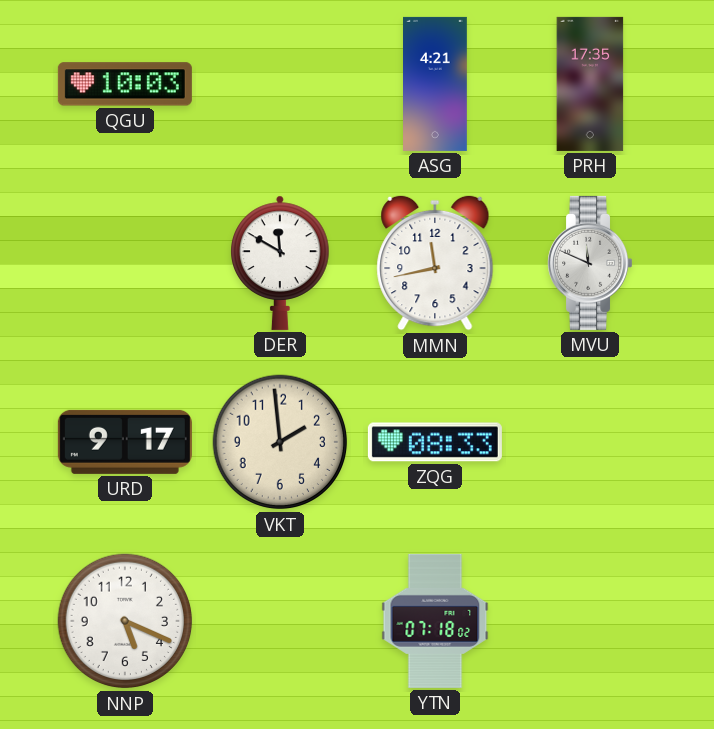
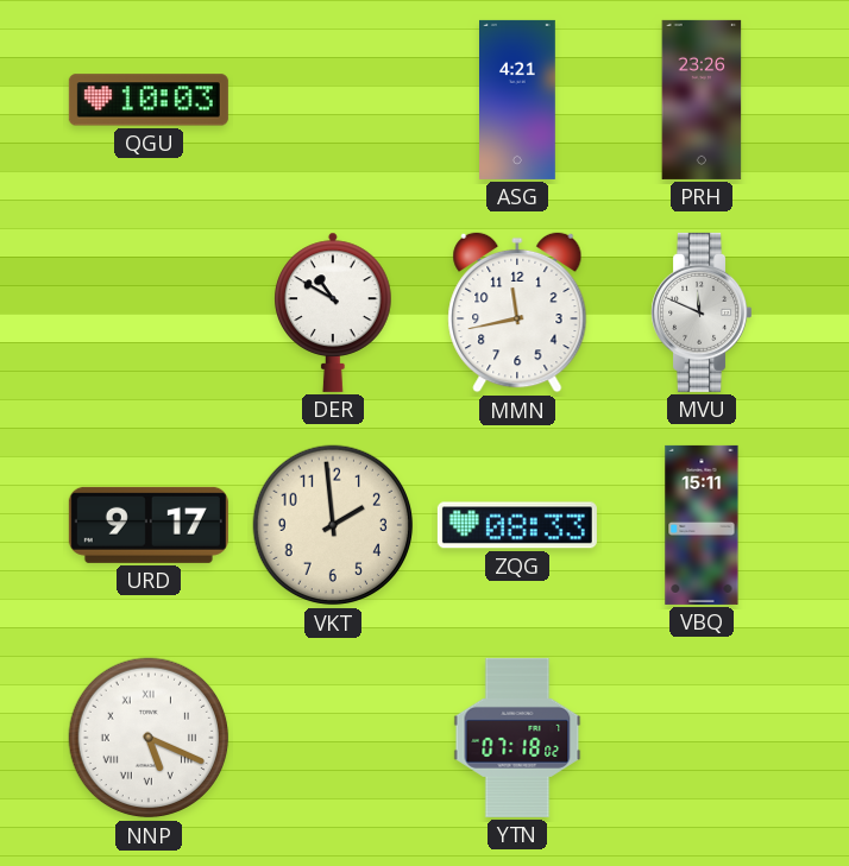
PRH: 17:35 -> 23:26 (702, 100)
DER: 11:50 -> 10:50 (333, 312)
VBQ: none -> 15:11 (702, 525)
NNP numerals: Arabic -> Roman (149, 738)
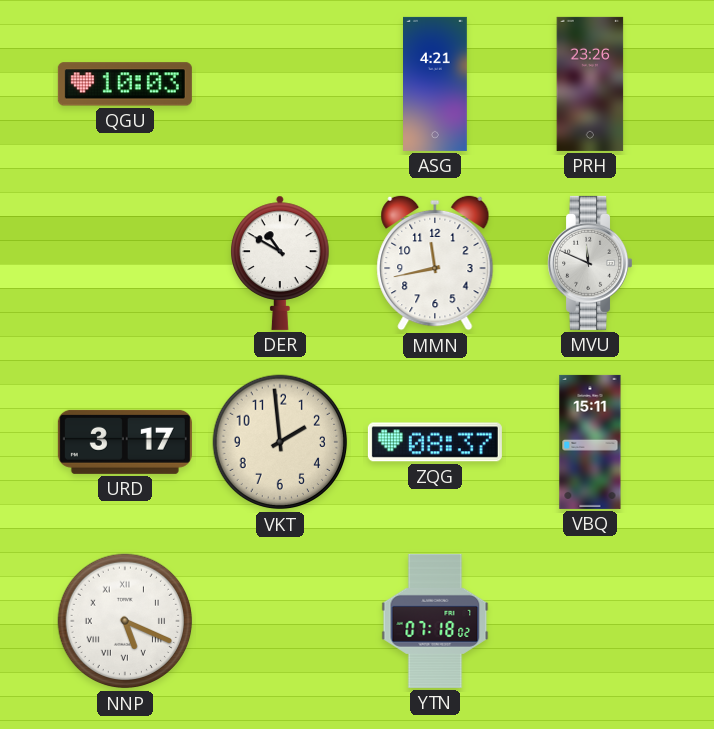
URD: 9:17 -> 3:17 (125, 442)
ZQG: 08:33 -> 08:37 (435, 442)
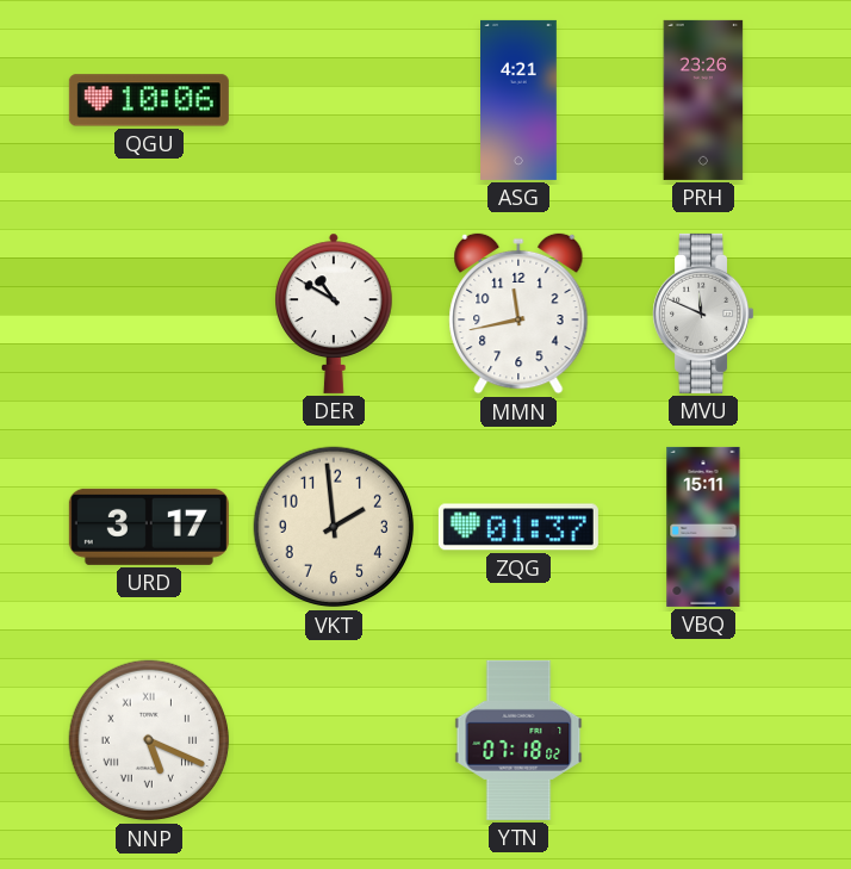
QGU: 10:03 -> 10:06 (149, 100)
ZQG: 08:37 -> 01:37 (518, 527)
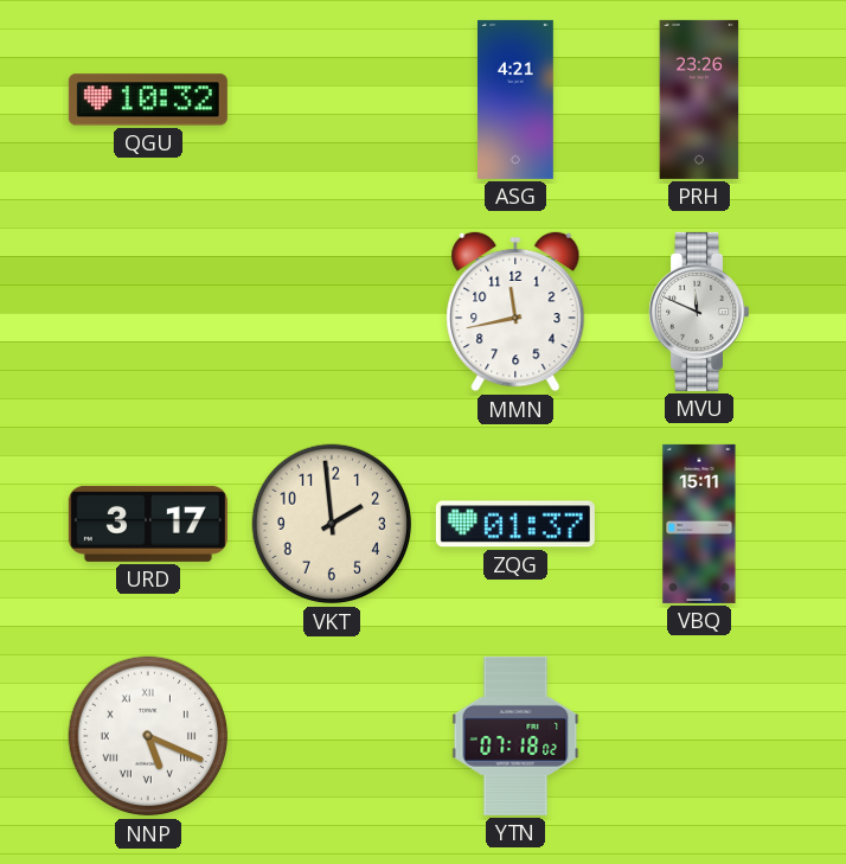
QGU: 10:06 -> 10:32 (148, 100)
DER: 10:50 -> none (334, 314)
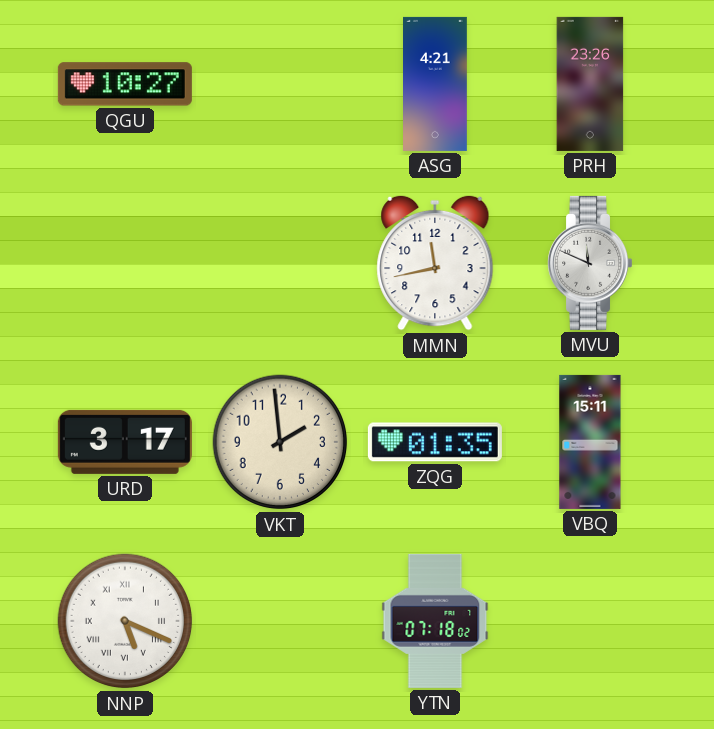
QGU: 10:32 -> 10:27 (125, 84)
ZQG: 01:37 -> 01:35 (435, 442)
